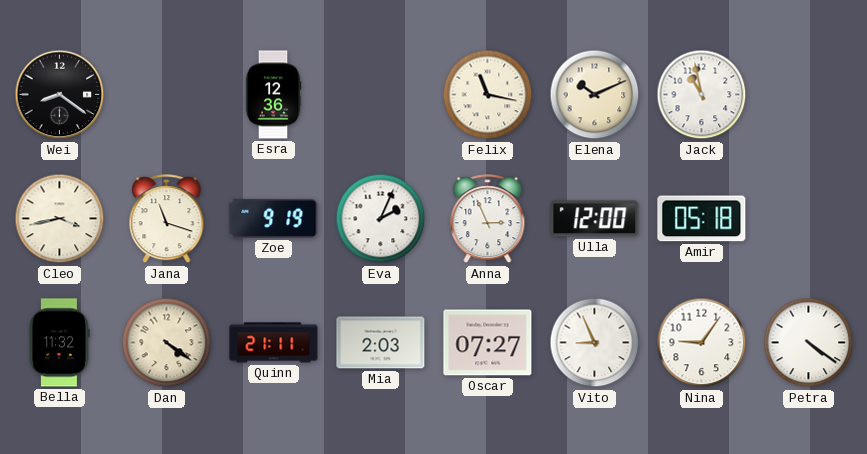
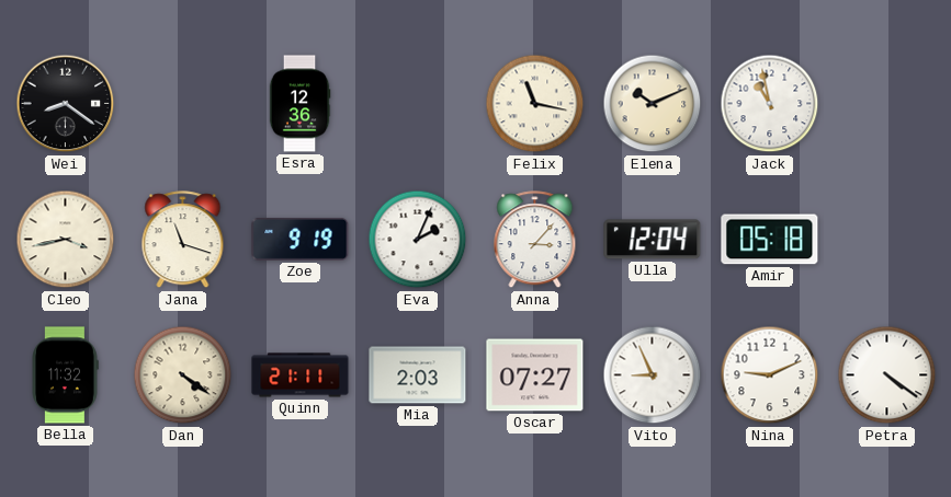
Anna: 2:56 -> 3:07 (535, 240)
Ulla: 12:00 -> 12:04 (653, 240)
Nina: 9:06 -> 9:11 (770, 375)
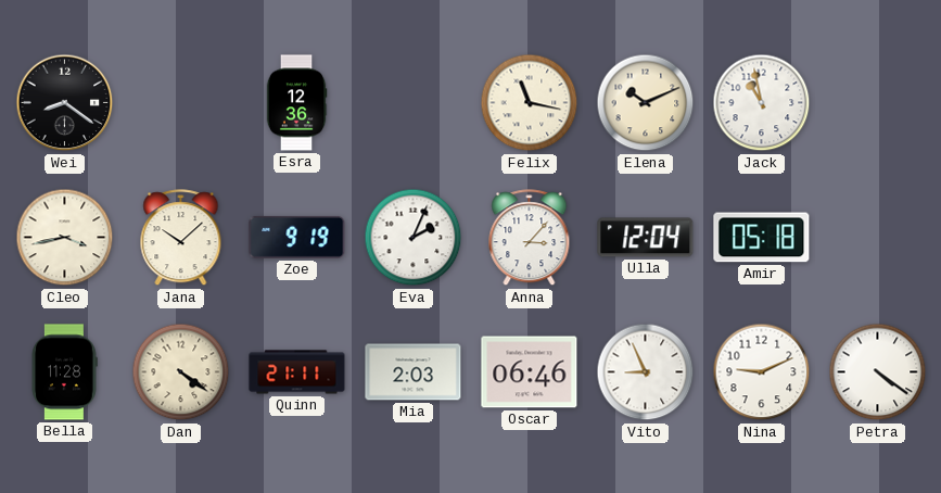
Jana: 11:18 -> 10:08 (181, 238)
Bella: 11:32 -> 11:28 (64, 372)
Oscar: 07:27 -> 06:46 (530, 372)
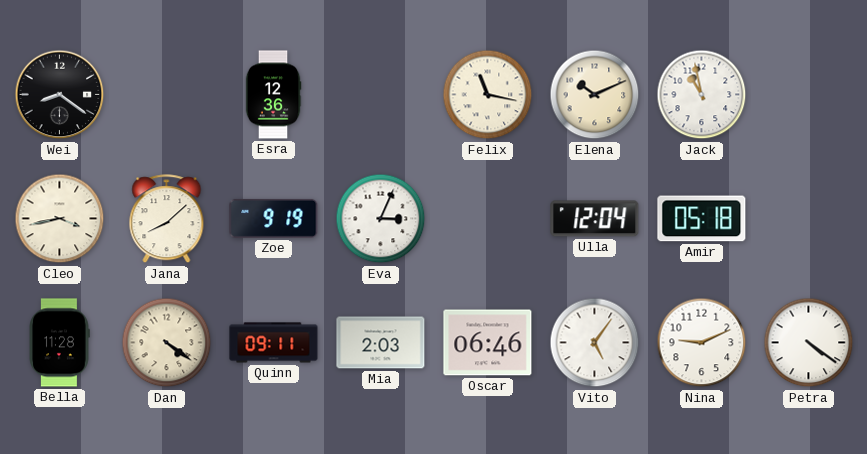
Jana: 10:08 -> 8:08 (167, 219)
Eva: 2:04 -> 3:04 (381, 219)
Anna: 3:07 -> none (530, 238)
Quinn: 21:11 -> 09:11 (274, 343)
Vito: 8:56 -> 5:06 (595, 343)
